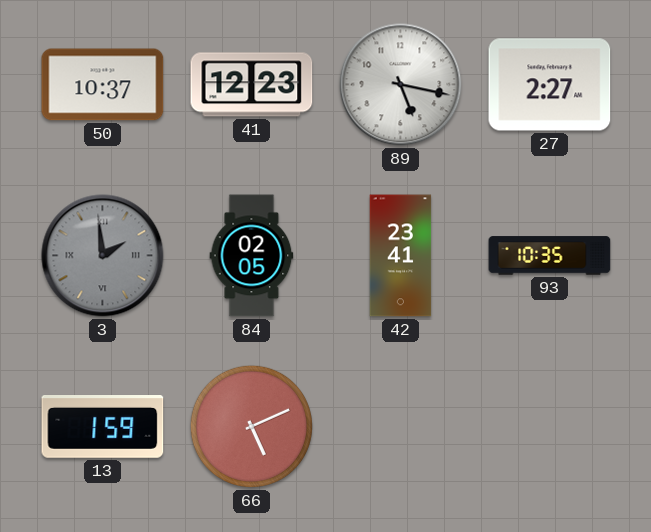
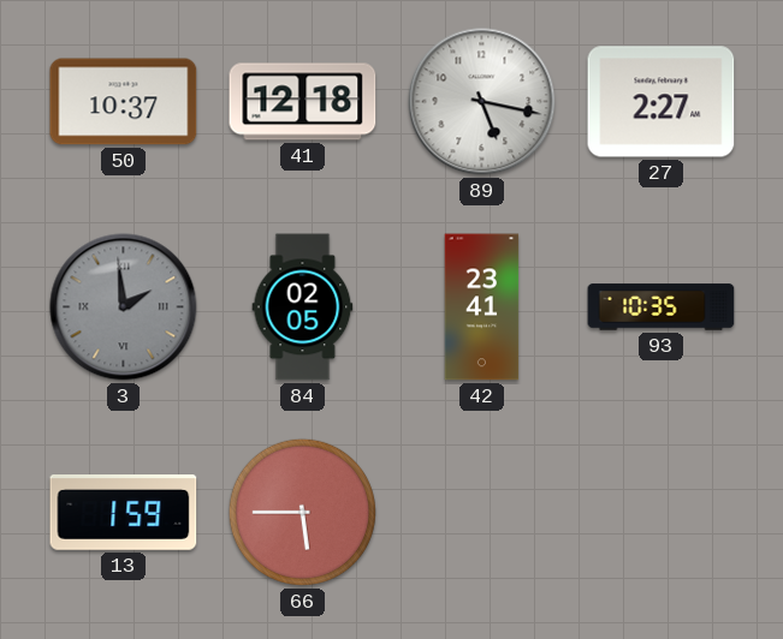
41: 12:23 -> 12:18 (303, 102)
66: 5:11 -> 5:45 (302, 512)
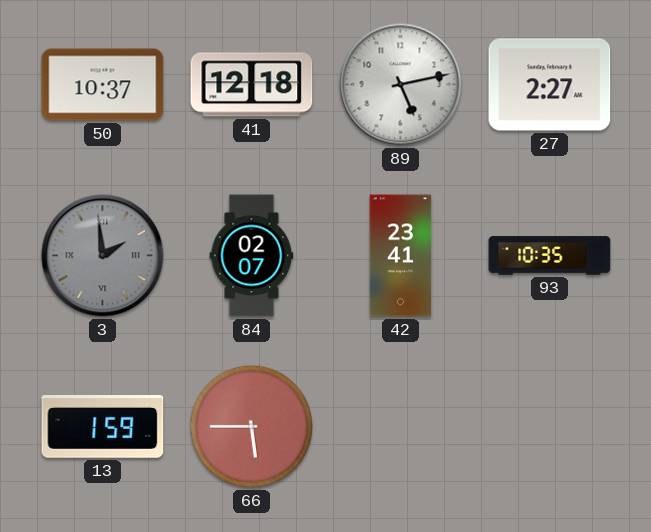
89: 5:17 -> 5:13 (401, 85)
84: 02:05 -> 02:07 (252, 256)
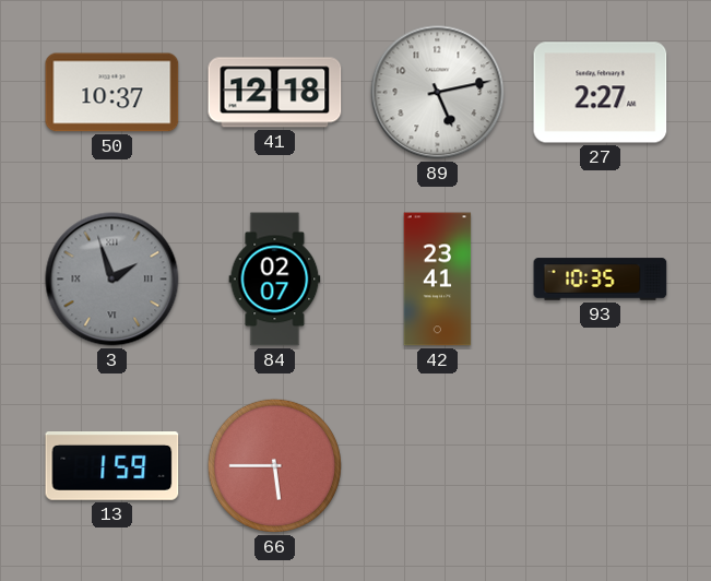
3: 1:59 -> 1:57 (112, 280)
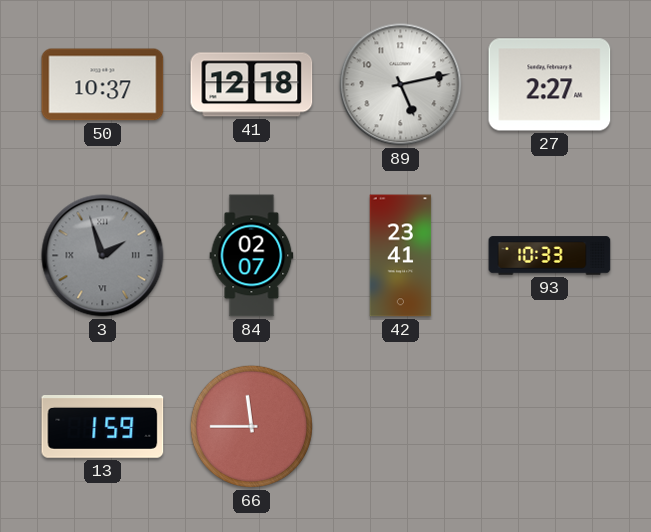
93: 10:35 -> 10:33 (550, 256)
66: 5:45 -> 11:45 (251, 426)
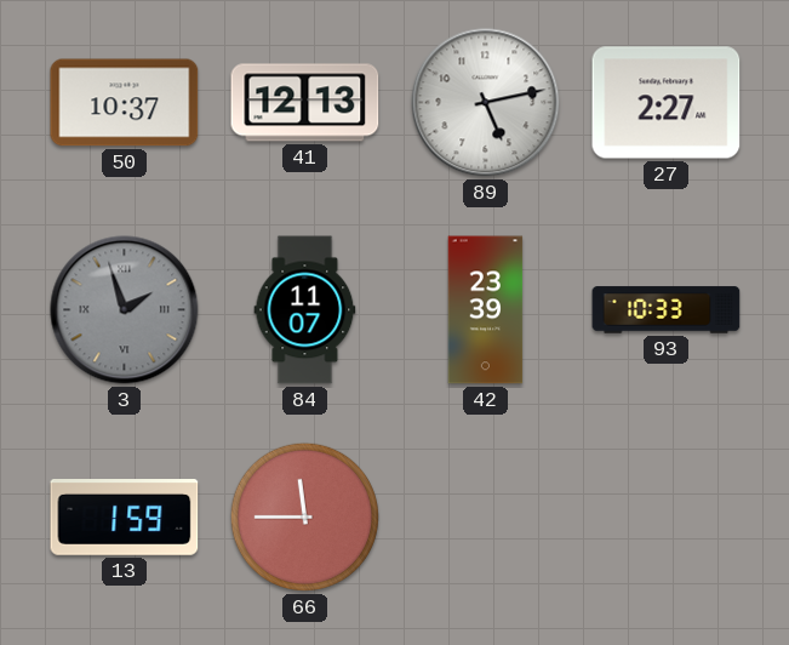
41: 12:18 -> 12:13 (305, 103)
84: 02:07 -> 11:07 (305, 310)
42: 23:41 -> 23:39 (486, 310)
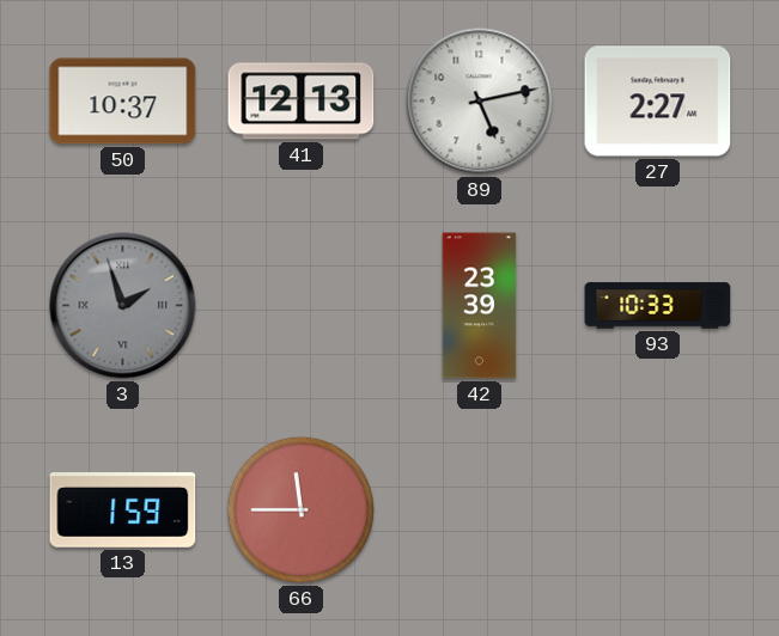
84: 11:07 -> none (305, 310)
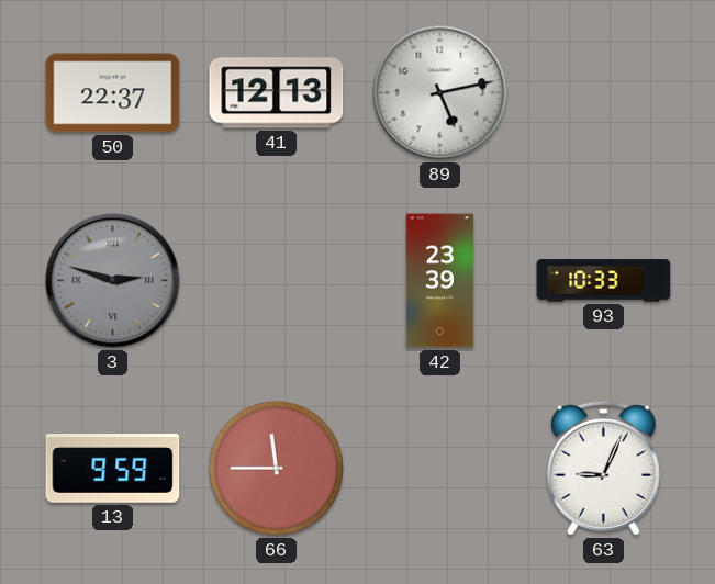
50: 10:37 -> 22:37 (113, 93)
27: 2:27 -> none (658, 102)
3: 1:57 -> 2:48 (113, 281)
13: 1:59 -> 9:59 (113, 469)
63: none -> 9:04 (603, 468)
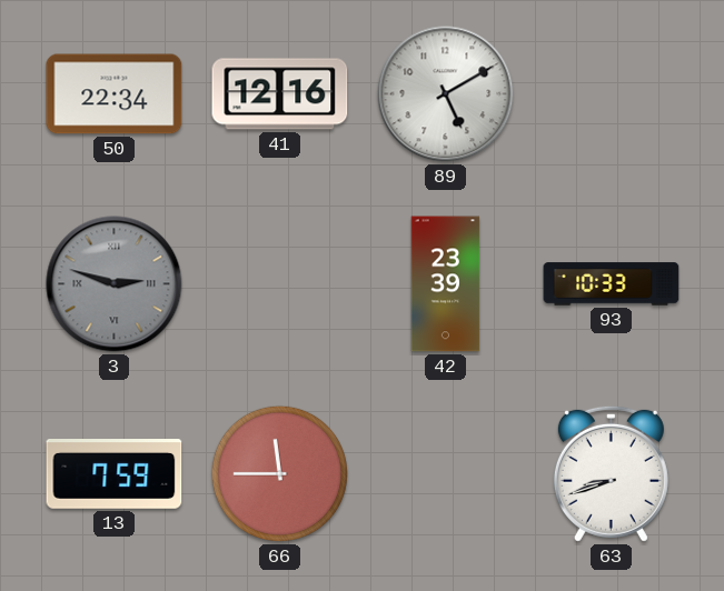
50: 22:37 -> 22:34 (115, 94)
41: 12:13 -> 12:16 (280, 94)
89: 5:13 -> 5:10 (446, 94)
13: 9:59 -> 7:59 (115, 474)
63: 9:04 -> 8:42 (611, 473)
